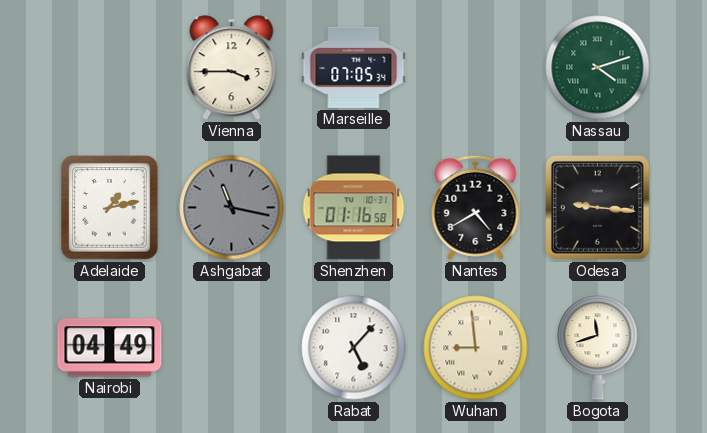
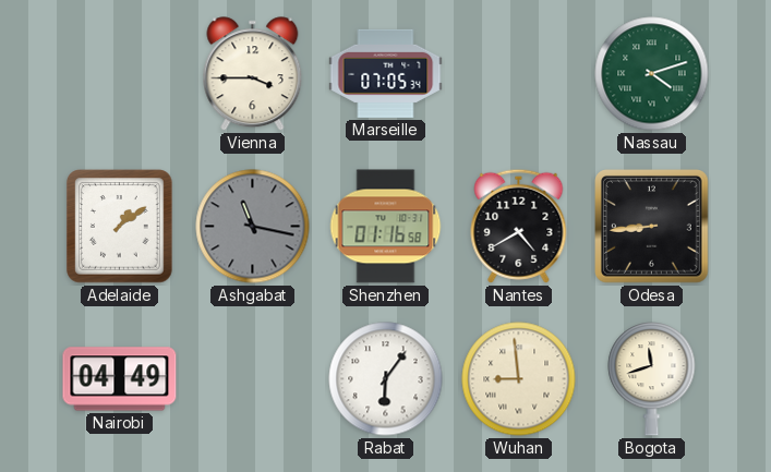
Adelaide: 1:13 -> 1:09 (120, 227)
Odesa: 9:16 -> 8:44 (652, 227)
Rabat: 5:07 -> 6:06 (386, 379)
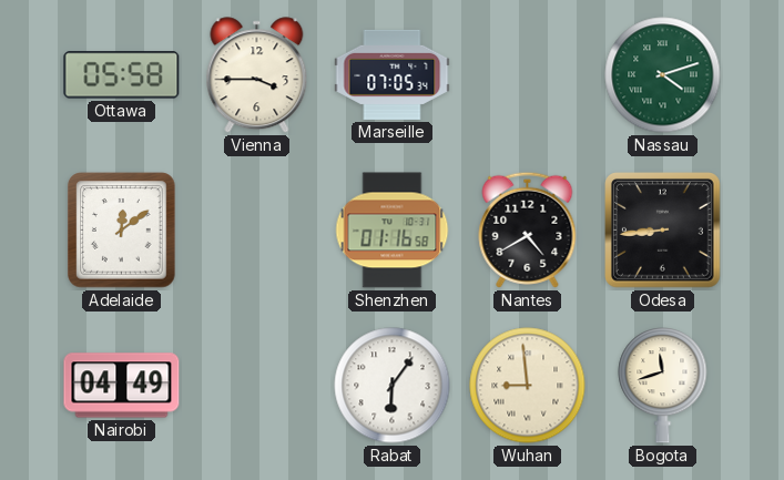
Ottawa: none -> 05:58 (122, 75)
Adelaide: 1:09 -> 12:09 (122, 231)
Ashgabat: 11:17 -> none (253, 227)
